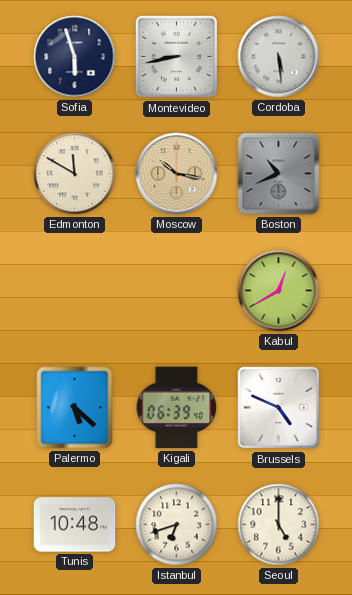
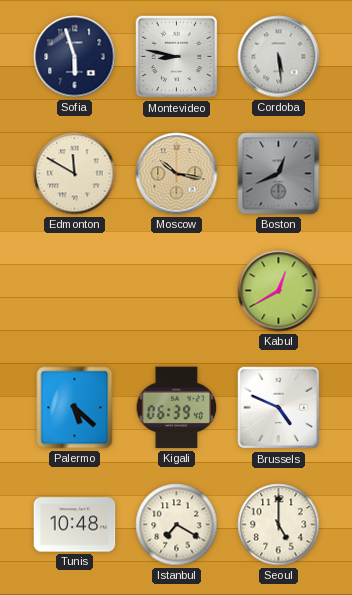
Montevideo: 8:43 -> 8:47 (177, 57)
Boston: 10:41 -> 12:41 (279, 174)
Istanbul: 6:42 -> 7:20 (177, 525)
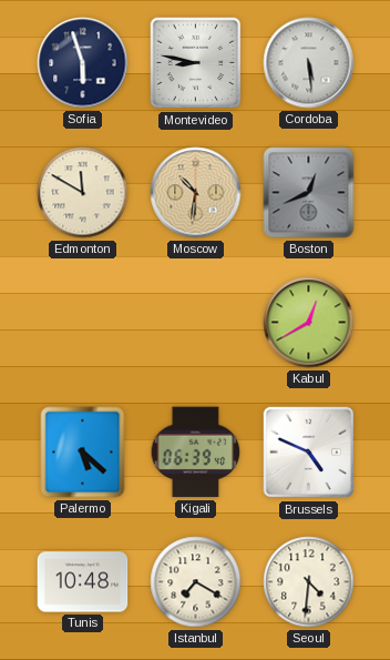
Moscow: 10:17 -> 10:31 (196, 193)
Seoul: 5:00 -> 4:31 (309, 582)
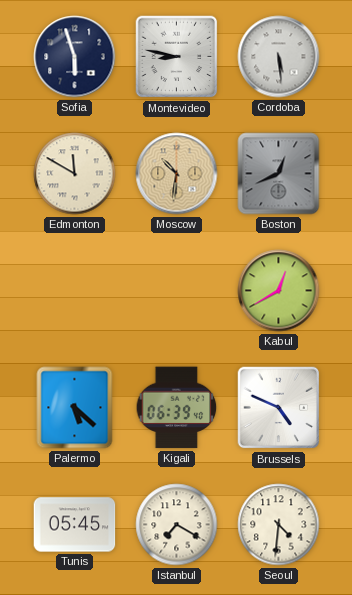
Tunis: 10:48 -> 05:45 (75, 525)
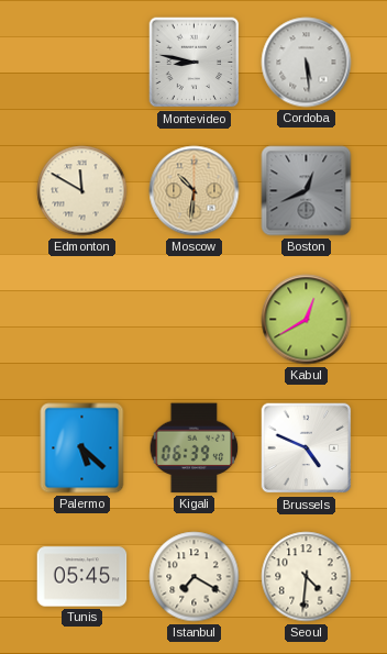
Sofia: 5:57 -> none (75, 57)
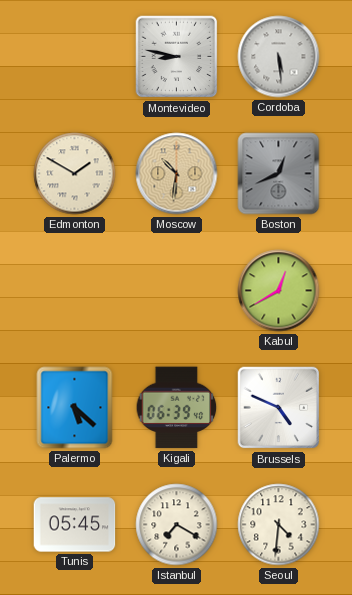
Edmonton: 11:50 -> 1:50 (75, 174)
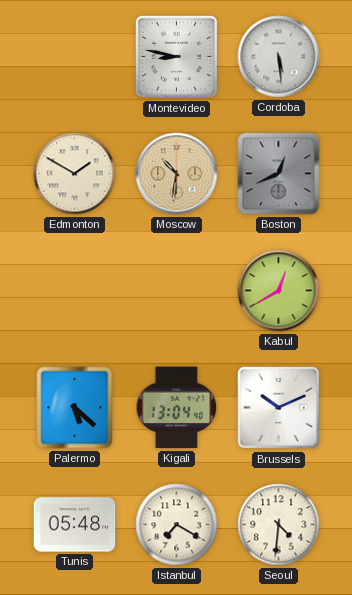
Kigali: 06:39 -> 13:04 (177, 408)
Brussels: 4:49 -> 10:11 (279, 408)
Tunis: 05:45 -> 05:48 (75, 525)
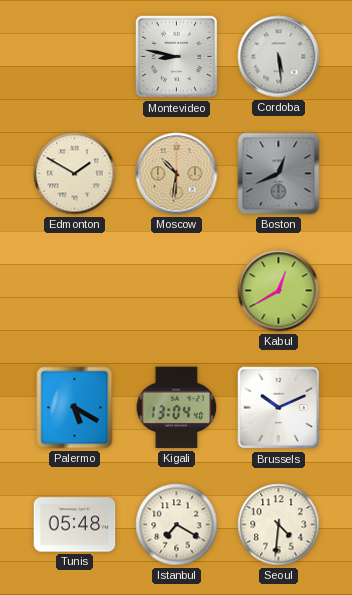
Palermo: 5:22 -> 5:20 (75, 408)
